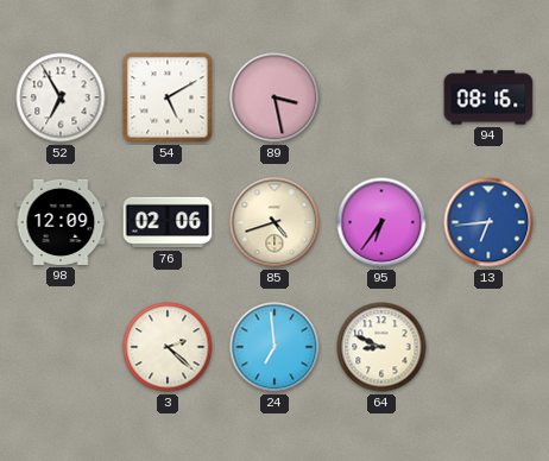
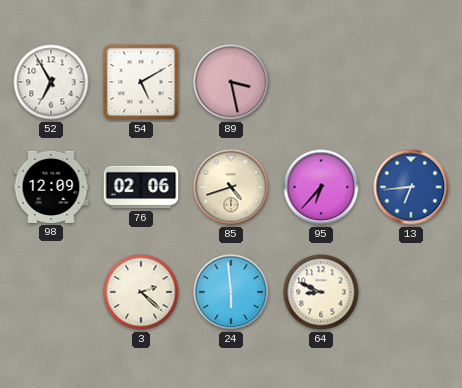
94: 08:16 -> none (488, 97)
95: 6:36 -> 6:37 (321, 187)
24: 6:59 -> 5:59 (231, 292)
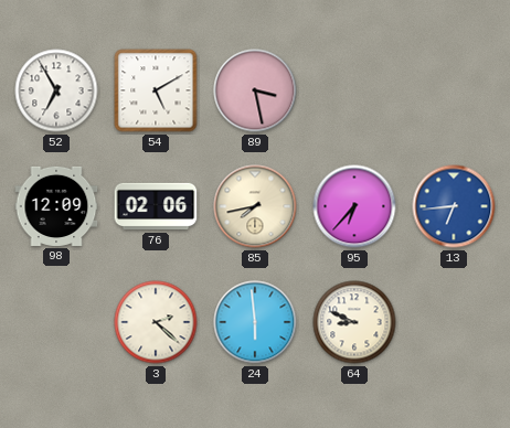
85: 4:42 -> 7:43 (255, 206)
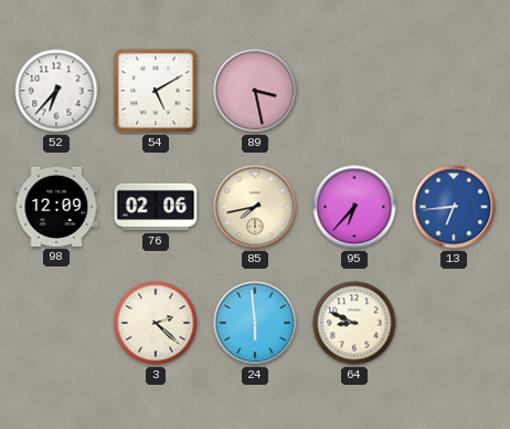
52: 6:55 -> 6:37 (56, 91)
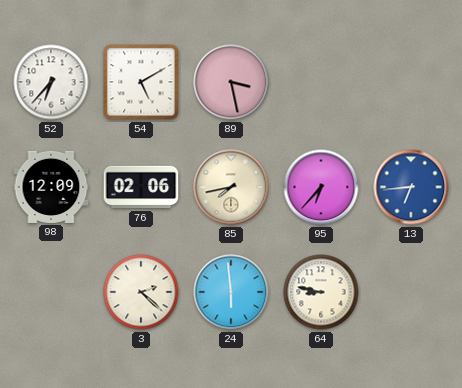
64: 8:49 -> 8:47 (321, 292)
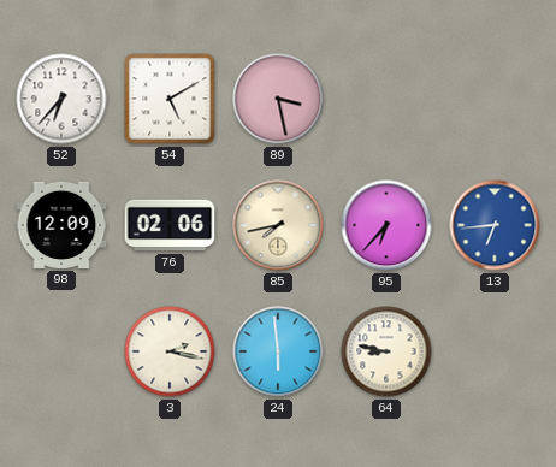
3: 2:22 -> 2:17 (170, 351)
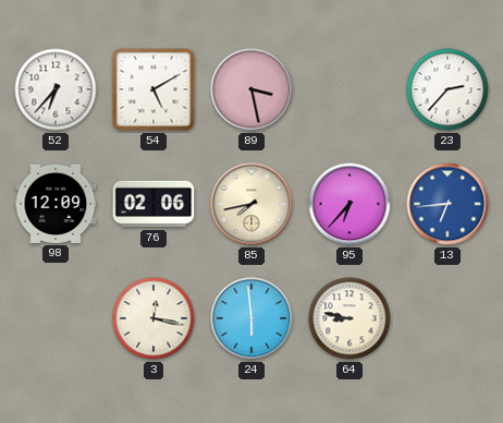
23: none -> 2:37 (447, 89)
3: 2:17 -> 12:17 (154, 318)
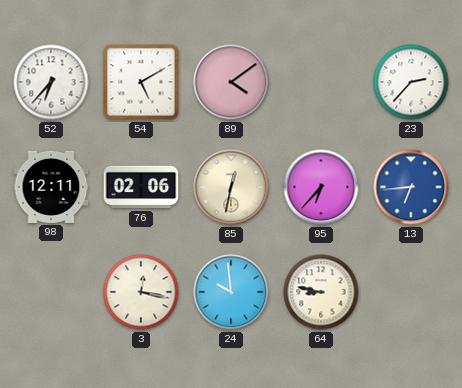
89: 3:28 -> 4:09 (231, 82)
98: 12:09 -> 12:11 (51, 187)
85: 7:43 -> 12:32 (231, 187)
24: 5:59 -> 9:59 (231, 292)
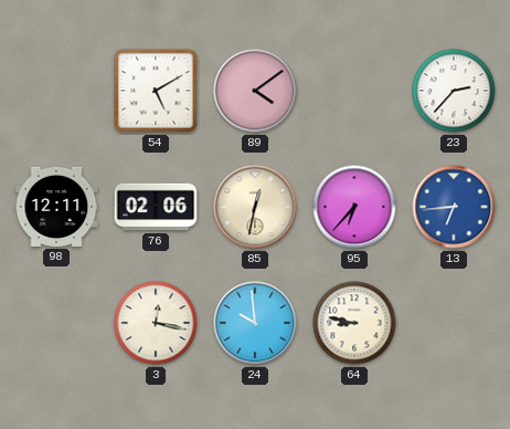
52: 6:37 -> none (51, 82)
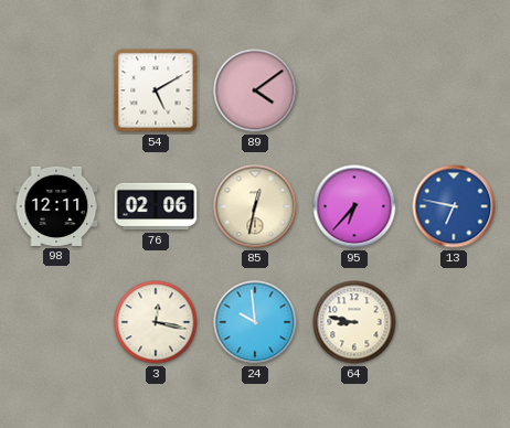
23: 2:37 -> none (454, 91)
13: 6:44 -> 6:47 (454, 206)
